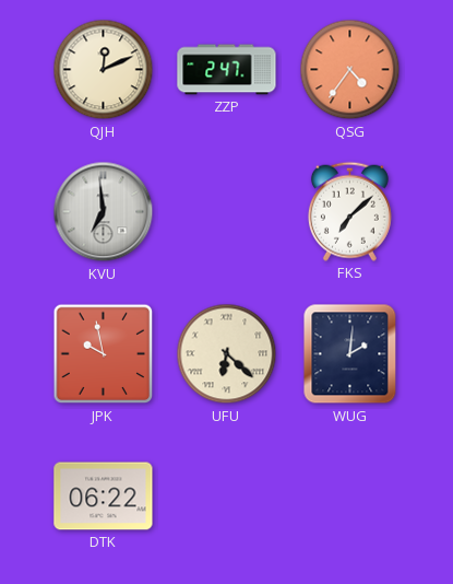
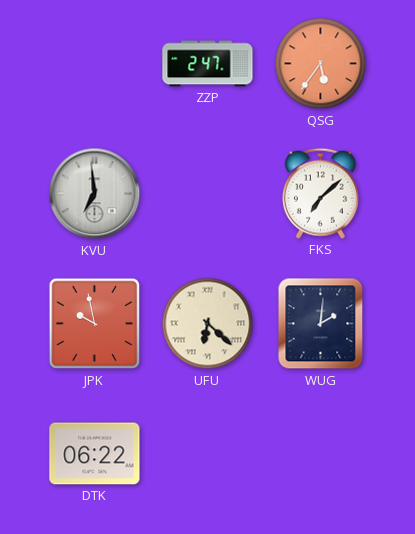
QJH: 12:11 -> none (104, 70)
QSG: 4:36 -> 5:36 (321, 64)
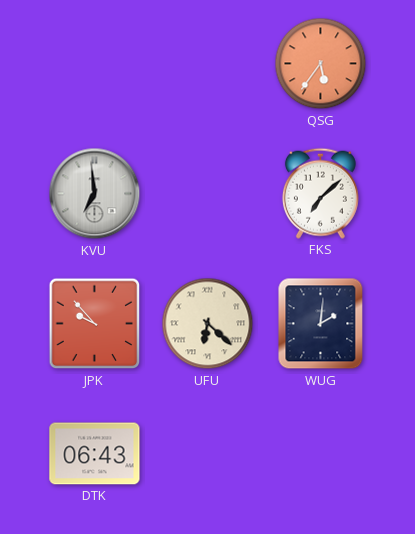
ZZP: 2:47 -> none (208, 64)
JPK: 9:58 -> 9:53 (95, 324)
DTK: 06:22 -> 06:43 (95, 454)
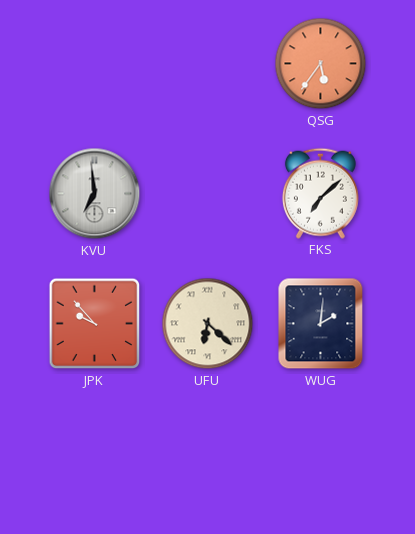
DTK: 06:43 -> none (95, 454)
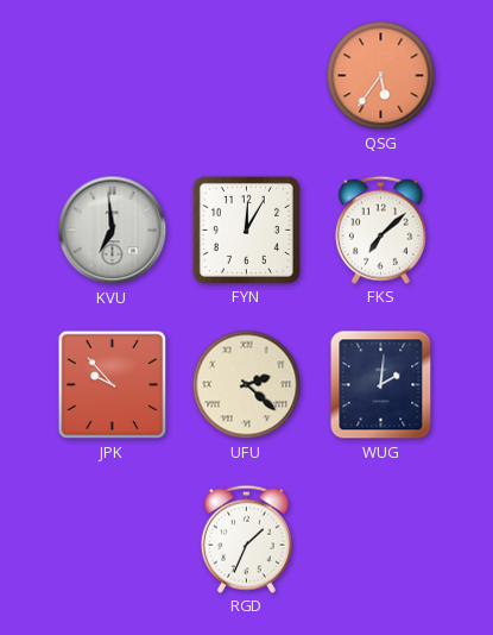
FYN: none -> 12:05 (246, 230)
UFU: 6:22 -> 2:22 (247, 385)
RGD: none -> 1:34 (246, 539)
